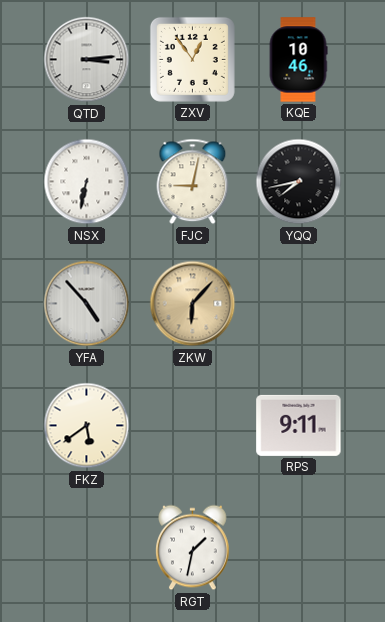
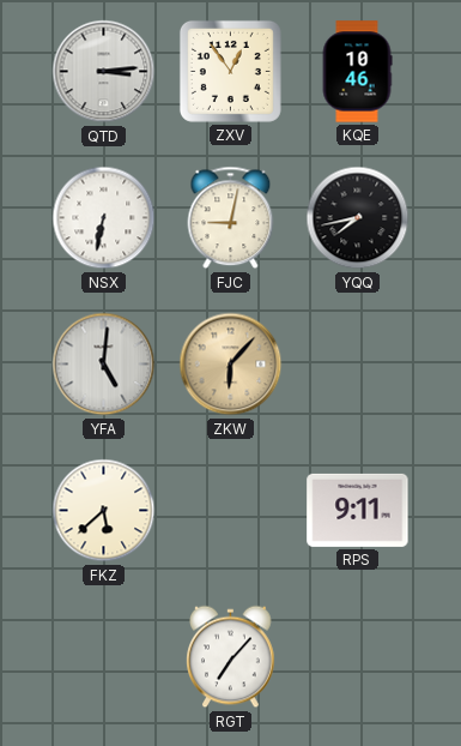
YFA: 4:53 -> 5:01 (104, 365)
FKZ: 5:39 -> 5:38 (104, 511)
RGT: 1:32 -> 7:07 (231, 657)
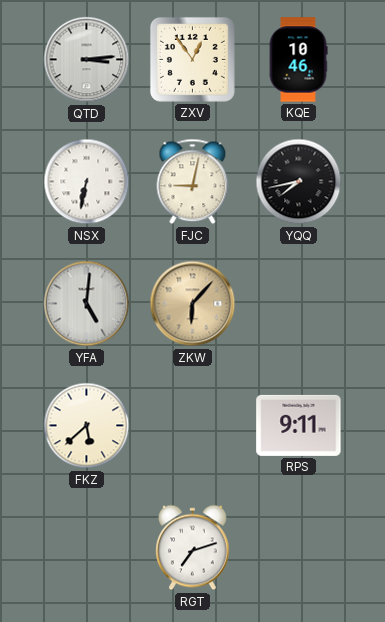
RGT: 7:07 -> 7:12 (193, 548)
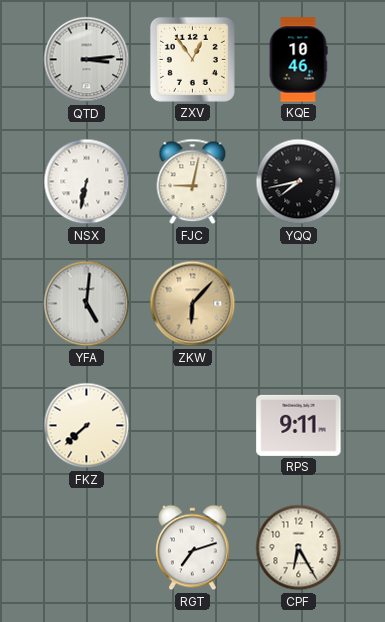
FKZ: 5:38 -> 7:38 (87, 426)
CPF: none -> 6:25 (299, 548)
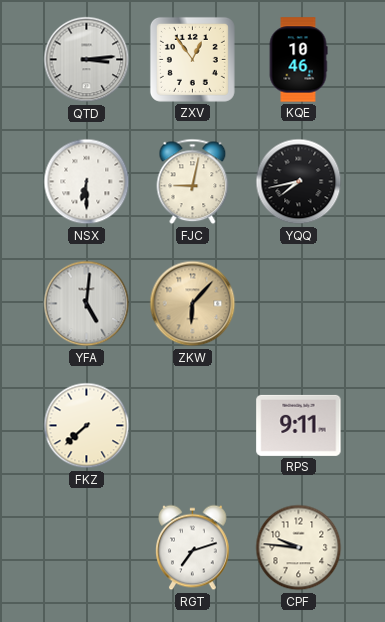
NSX: 6:32 -> 6:30 (87, 182)
CPF: 6:25 -> 9:46 (299, 548)
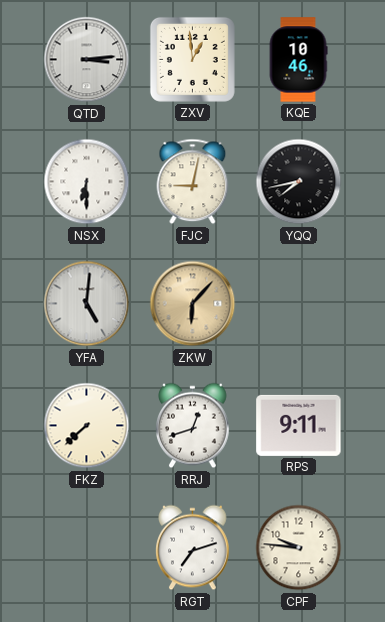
ZXV: 12:54 -> 12:59 (192, 59)
RRJ: none -> 12:42 (193, 426)
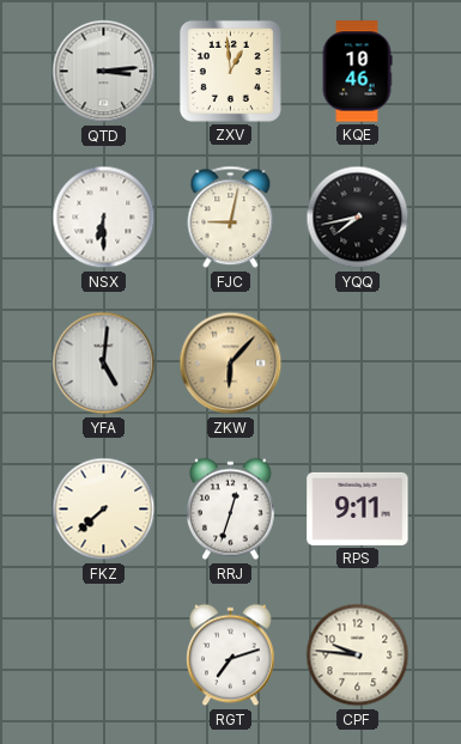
RRJ: 12:42 -> 12:33 (231, 510)
